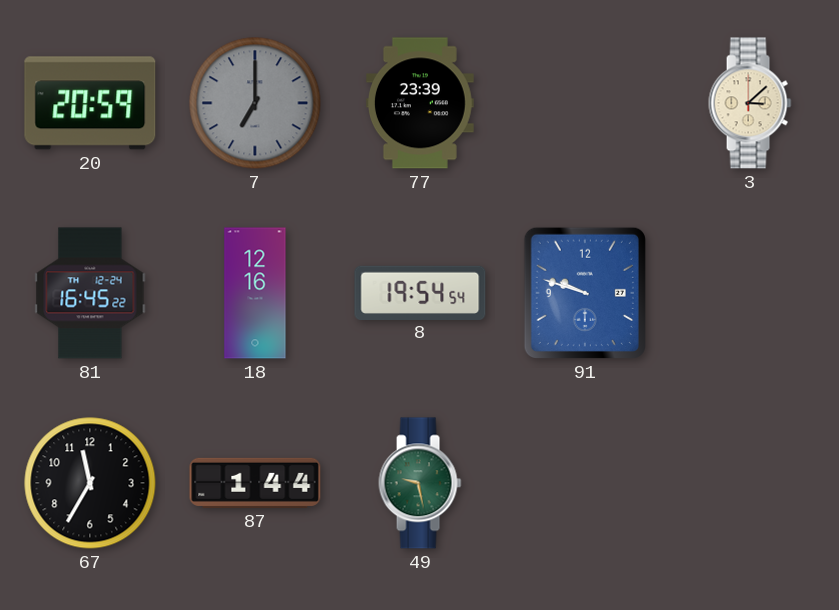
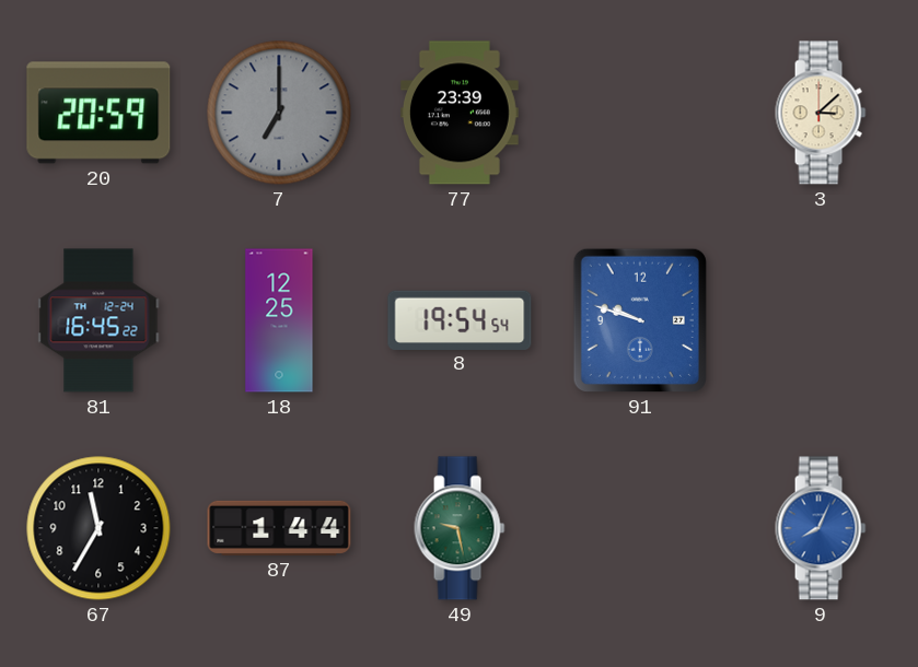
18: 12:16 -> 12:25 (279, 320)
9: none -> 8:04 (821, 528)
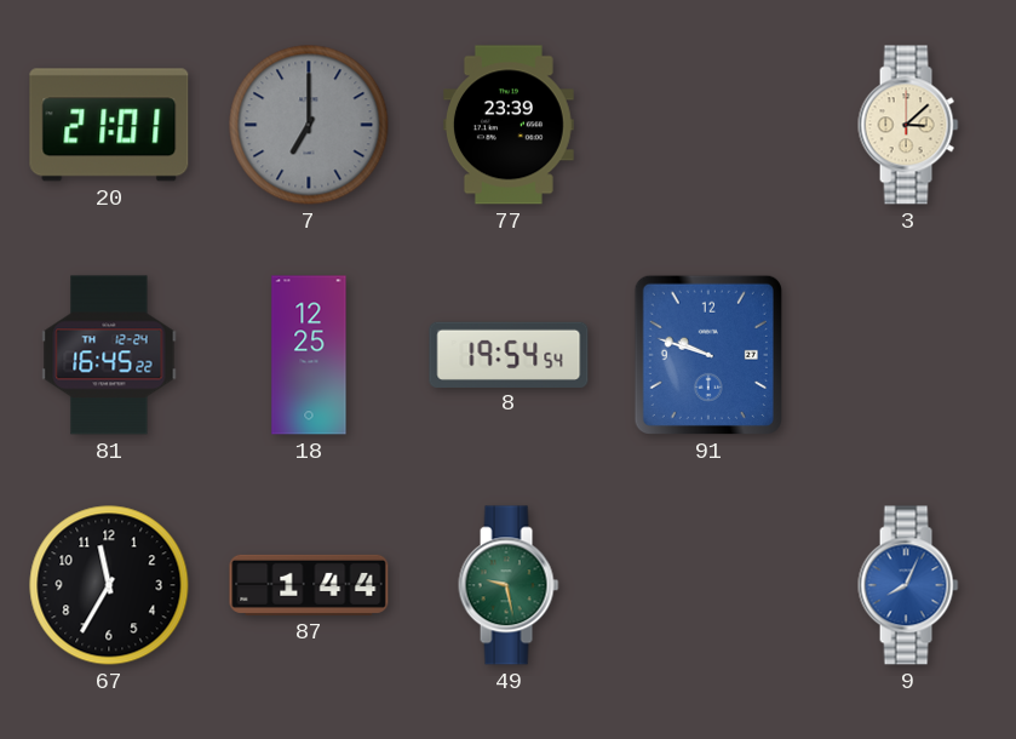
20: 20:59 -> 21:01 (109, 125)
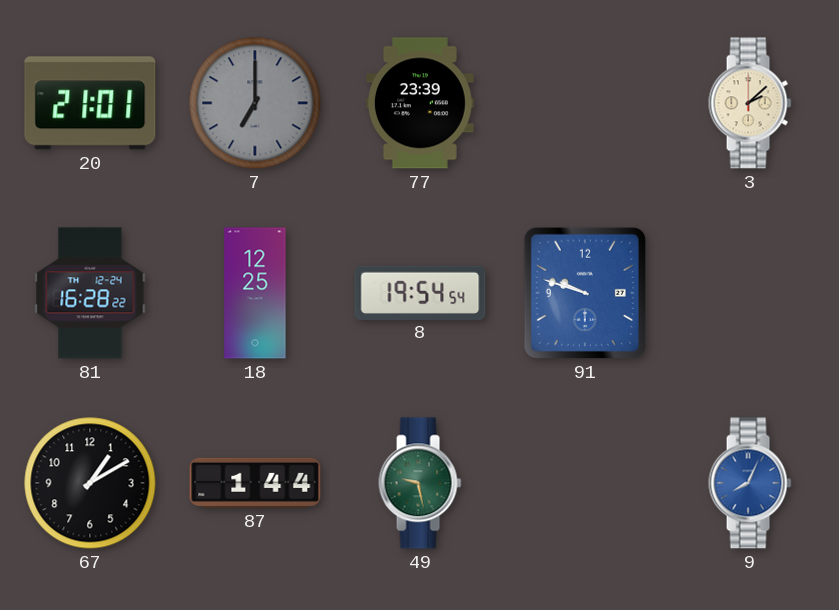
3: 3:08 -> 2:08 (750, 103)
81: 16:45 -> 16:28 (90, 293)
67: 11:35 -> 1:10 (90, 483)
